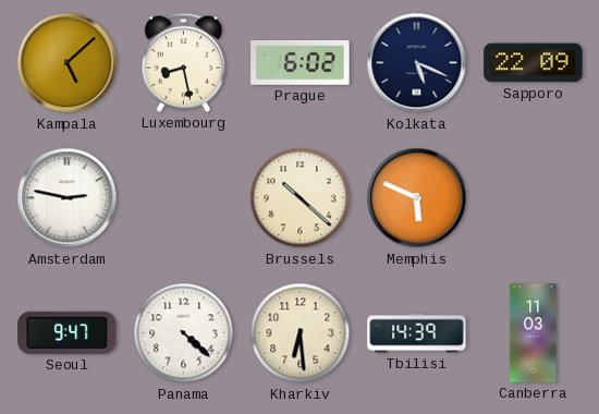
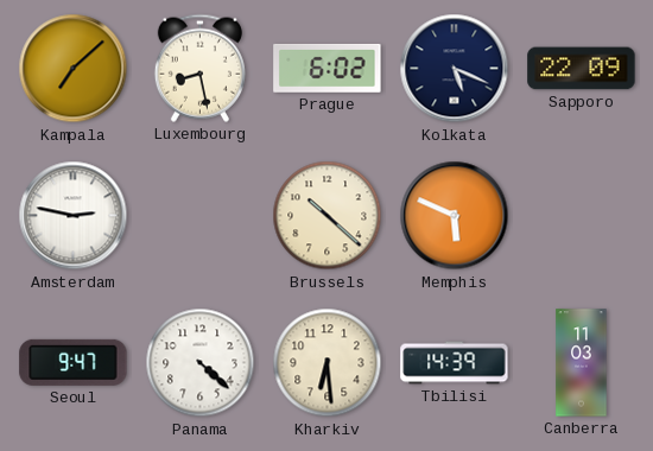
Kampala: 5:08 -> 7:08 (74, 69)
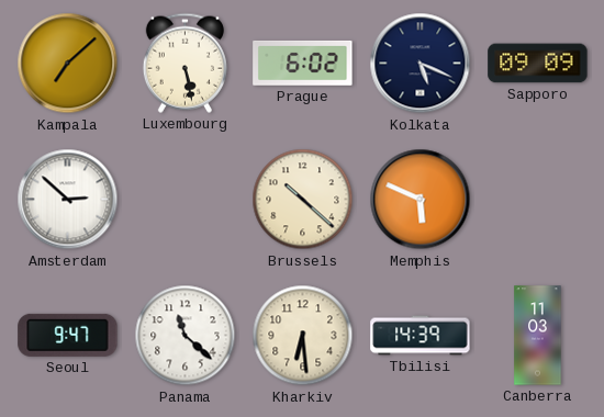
Luxembourg: 8:28 -> 5:28 (184, 63)
Sapporo: 22:09 -> 09:09 (538, 64)
Amsterdam: 2:47 -> 2:52 (68, 200)
Panama: 4:22 -> 11:22 (186, 336)
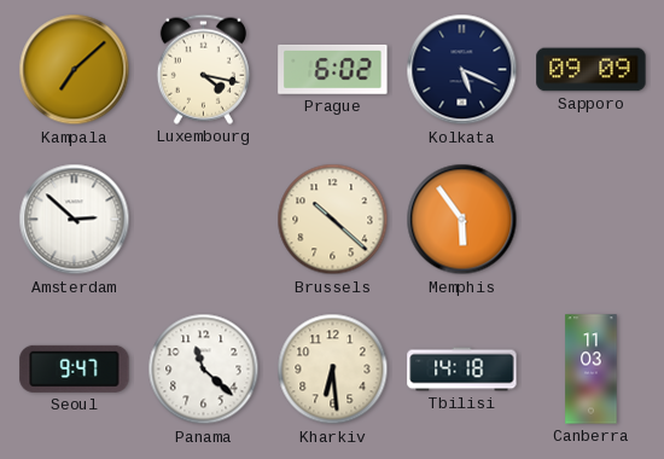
Luxembourg: 5:28 -> 4:17 (203, 69)
Memphis: 5:49 -> 5:54 (462, 220)
Tbilisi: 14:39 -> 14:18 (462, 370)
